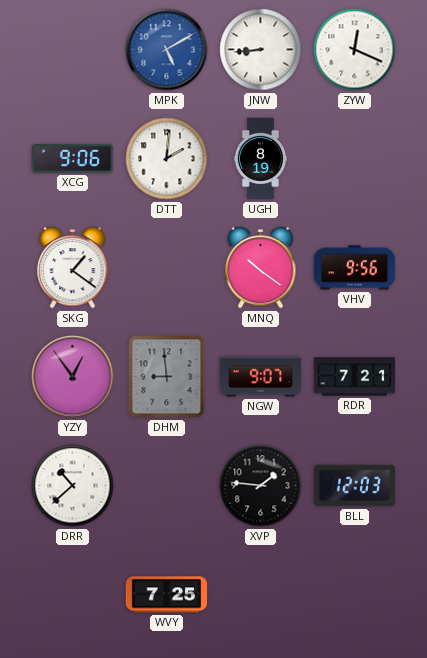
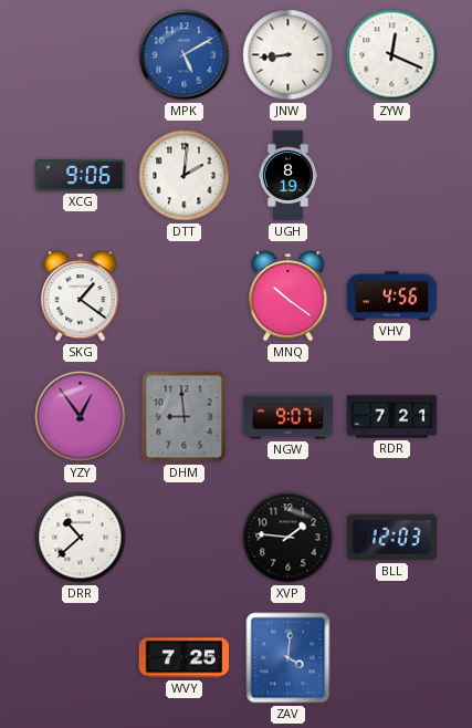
VHV: 9:56 -> 4:56 (392, 297)
ZAV: none -> 4:01 (289, 658)
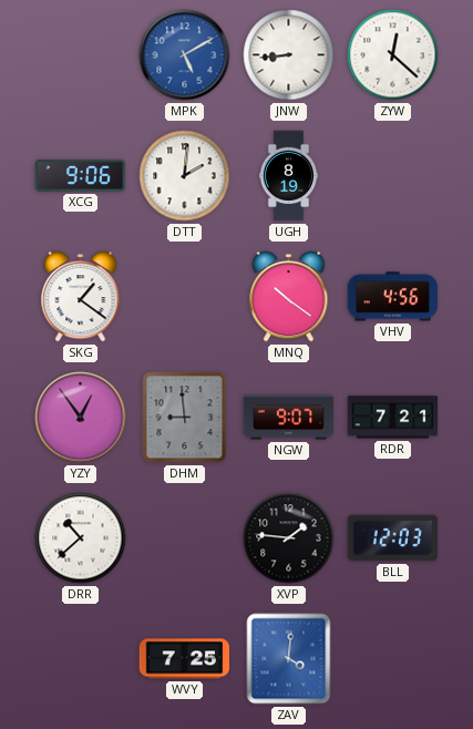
ZYW: 12:19 -> 12:22 (393, 55)
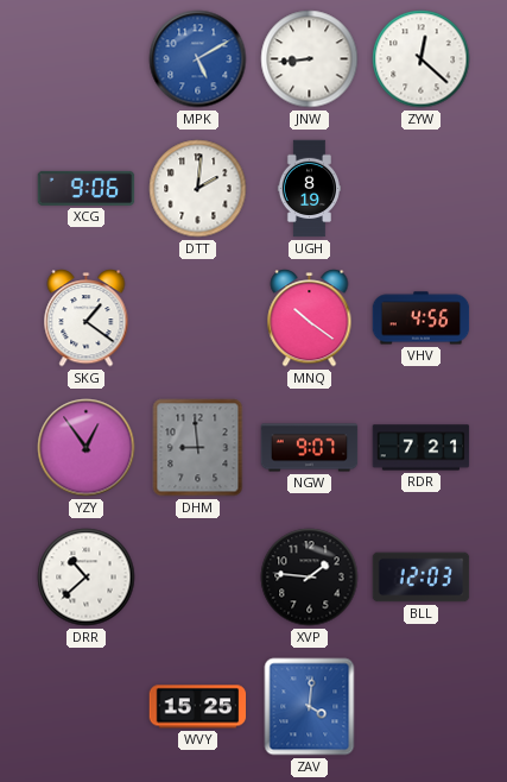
WVY: 7:25 -> 15:25 (198, 707)
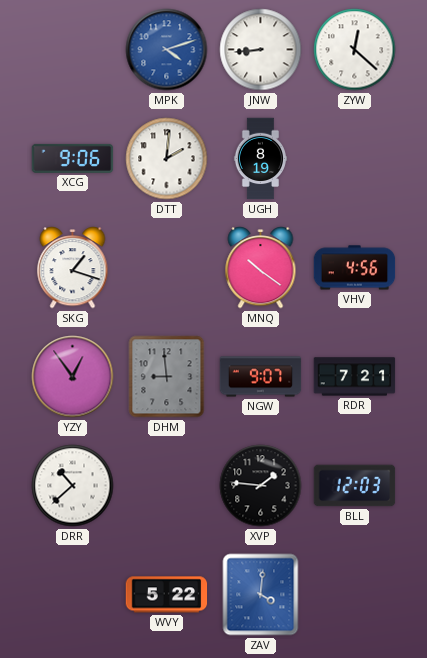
MPK: 5:10 -> 4:12 (167, 50)
SKG: 1:21 -> 1:18 (73, 268)
WVY: 15:25 -> 5:22 (167, 595)
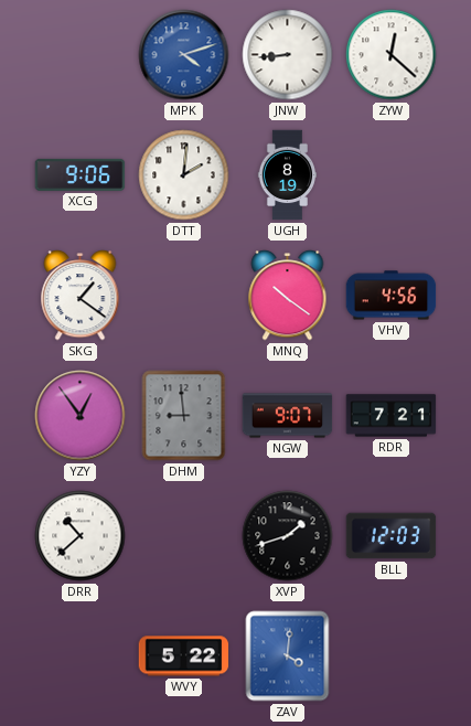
SKG: 1:18 -> 1:21 (81, 296)
XVP: 1:46 -> 1:42 (288, 536)
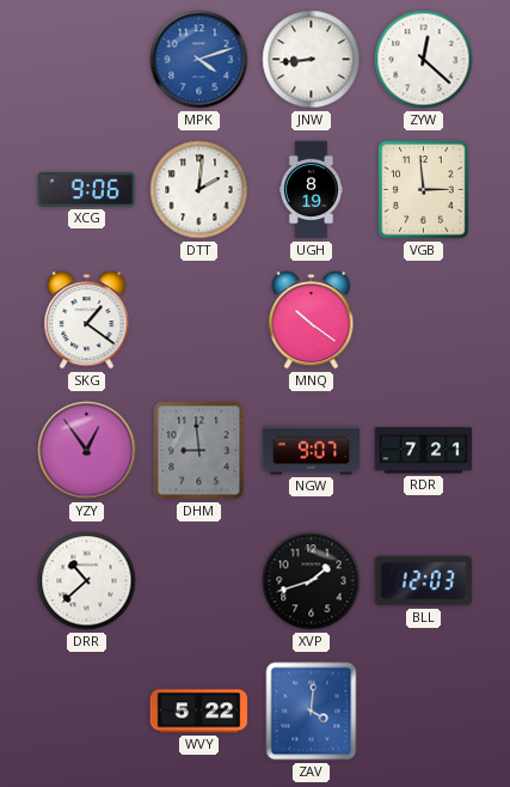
VGB: none -> 2:59 (424, 190)
VHV: 4:56 -> none (392, 296)
